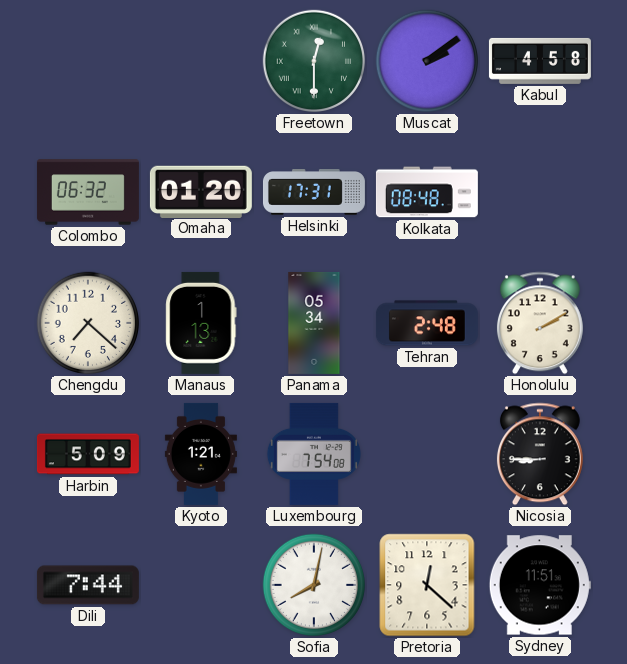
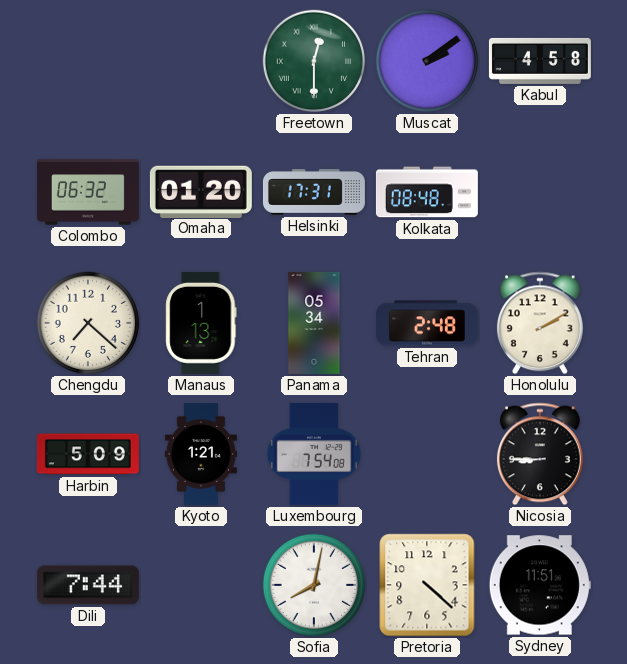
Pretoria: 12:22 -> 4:22 (427, 585)
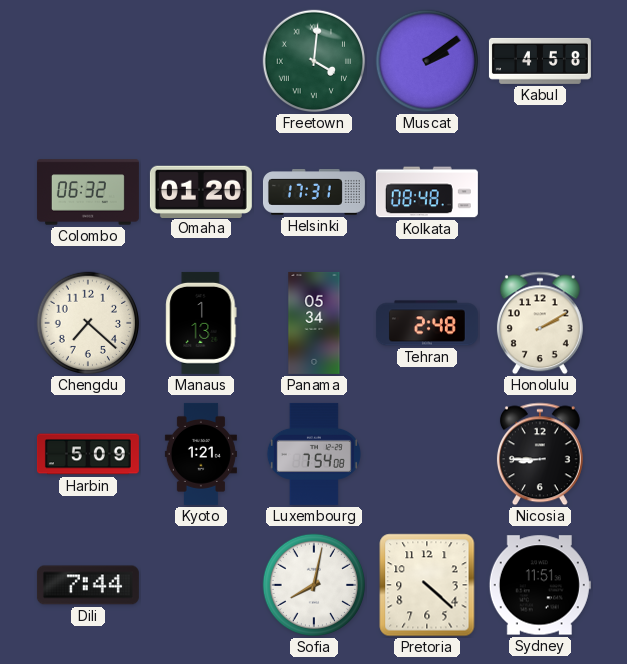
Freetown: 12:30 -> 4:01 (314, 61)
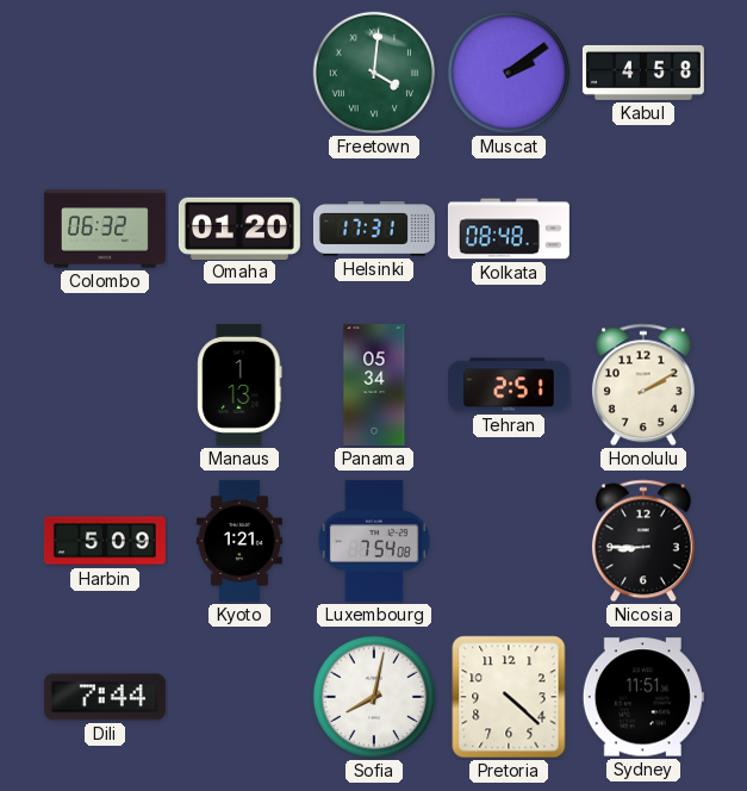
Chengdu: 7:22 -> none (88, 323)
Tehran: 2:48 -> 2:51 (509, 385)
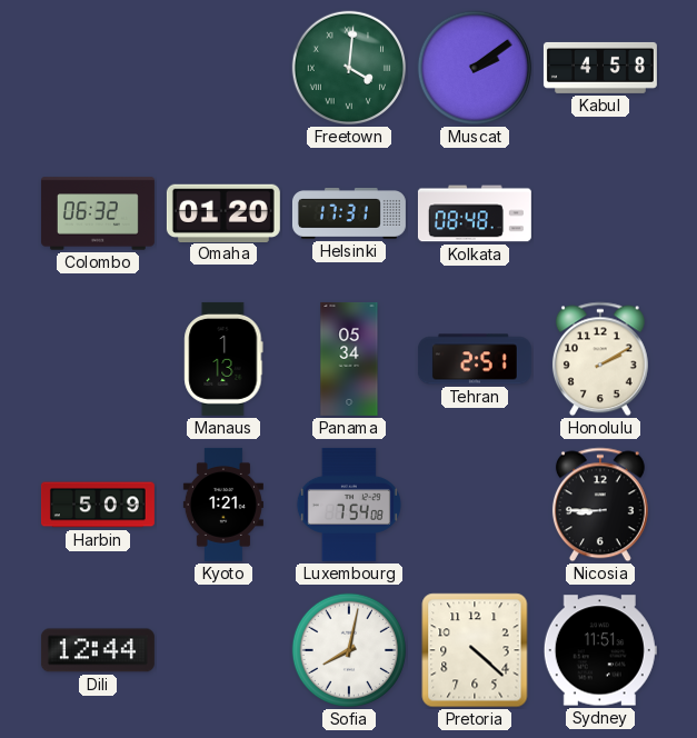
Dili: 7:44 -> 12:44 (98, 650)
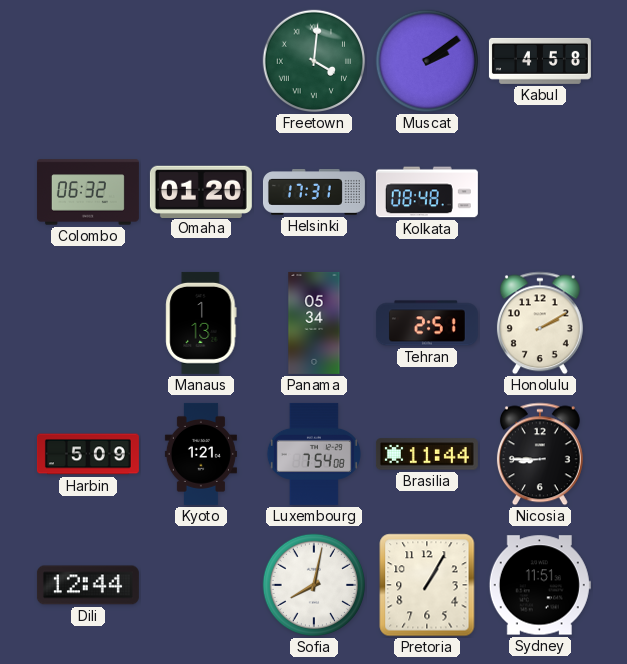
Brasilia: none -> 11:44 (427, 454)
Pretoria: 4:22 -> 1:05 (427, 585)
